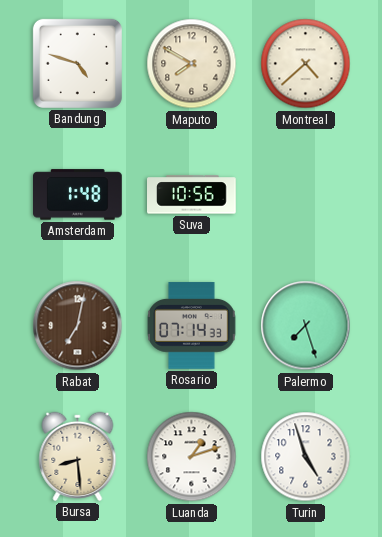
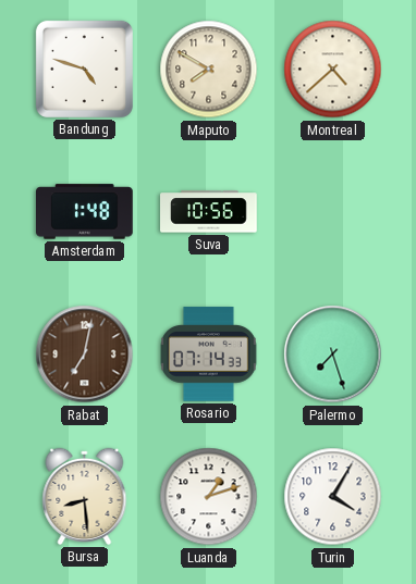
Turin: 4:57 -> 4:05 (333, 497)
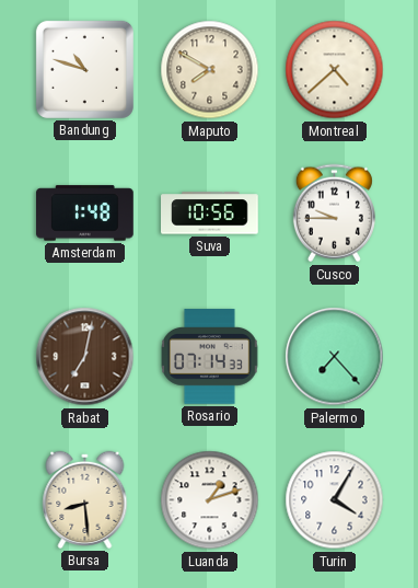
Bandung: 4:48 -> 10:48 (84, 69)
Cusco: none -> 9:45 (334, 214)
Palermo: 7:27 -> 7:23 (335, 357)
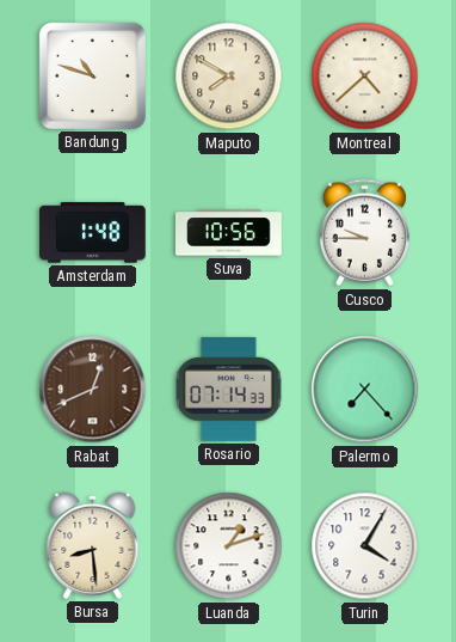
Rabat: 7:02 -> 12:41 (93, 390)
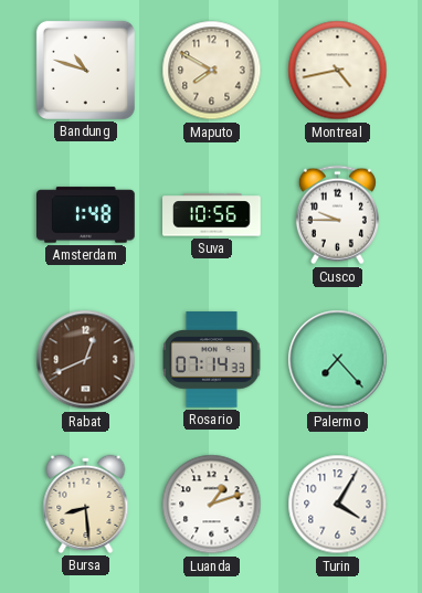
Montreal: 4:38 -> 4:43 (338, 71)
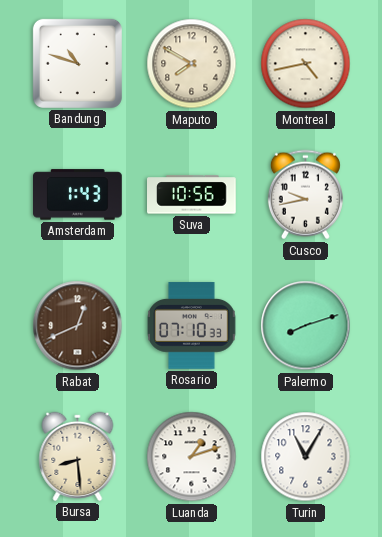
Amsterdam: 1:48 -> 1:43 (78, 195)
Cusco: 9:45 -> 9:43 (305, 195)
Rosario: 07:14 -> 07:10 (192, 326)
Palermo: 7:23 -> 8:12 (306, 326)
Turin: 4:05 -> 11:05 (306, 457)
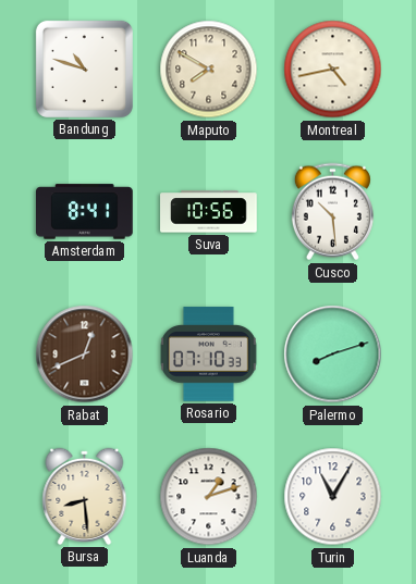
Amsterdam: 1:43 -> 8:41 (85, 212)
Cusco: 9:43 -> 10:29 (332, 212)
